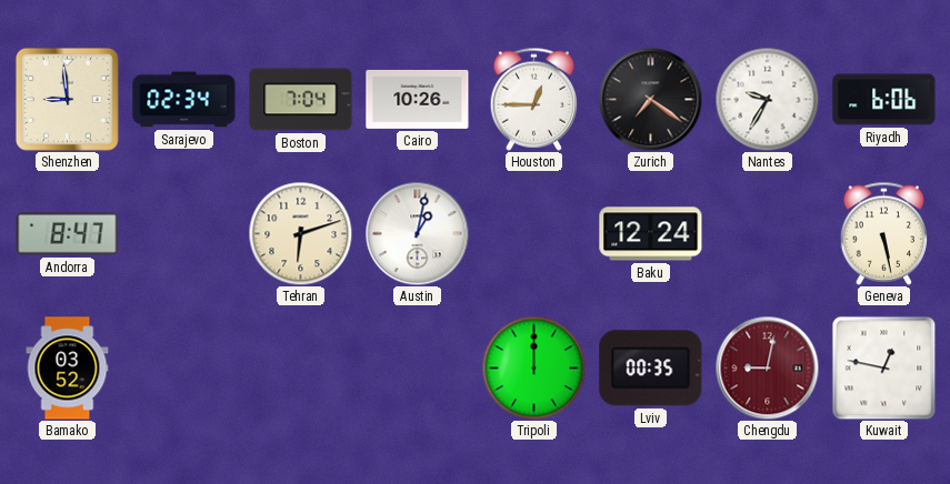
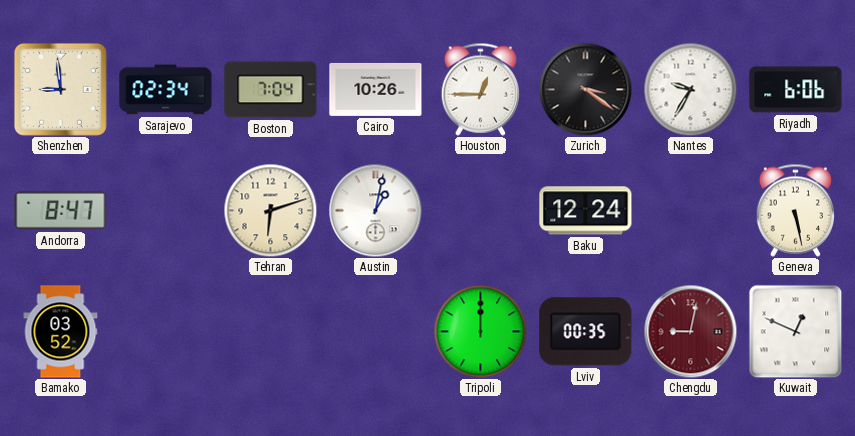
Zurich: 7:21 -> 3:21 (585, 89)
Kuwait: 12:47 -> 12:49 (795, 331)
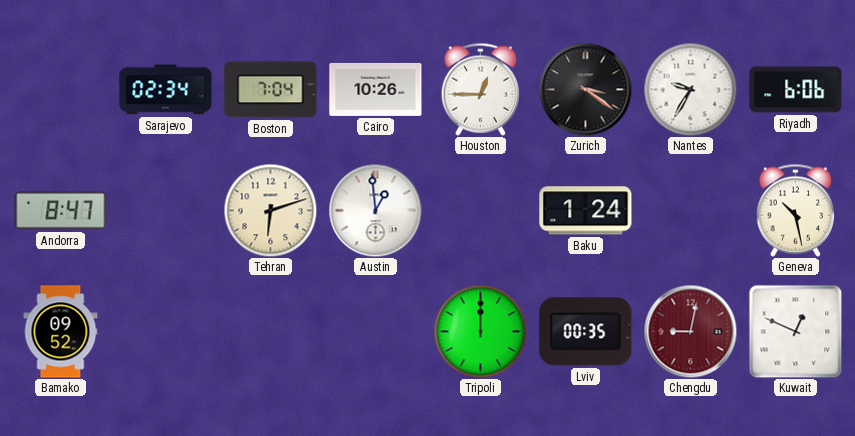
Shenzhen: 8:59 -> none (60, 89)
Austin: 1:02 -> 12:59 (375, 210)
Baku: 12:24 -> 1:24 (586, 211)
Geneva: 5:28 -> 10:28 (796, 210)
Bamako: 03:52 -> 09:52 (61, 332)
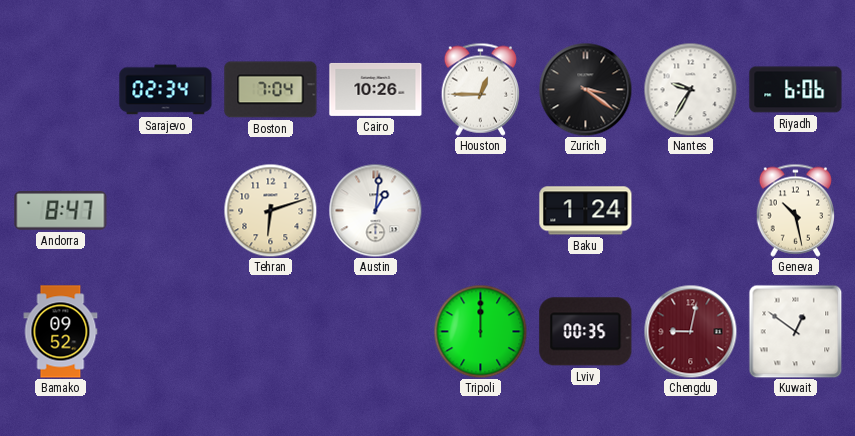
Austin: 12:59 -> 1:01 (375, 210)
Kuwait: 12:49 -> 12:51 (795, 331)
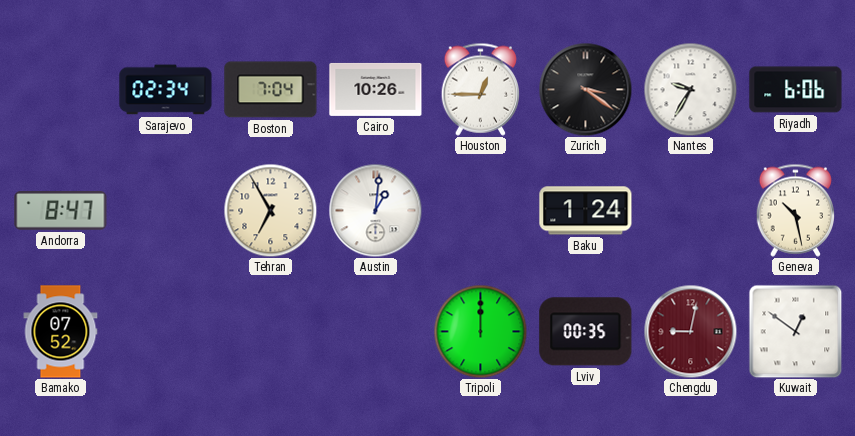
Tehran: 6:12 -> 6:55 (270, 210)
Bamako: 09:52 -> 07:52 (61, 332)
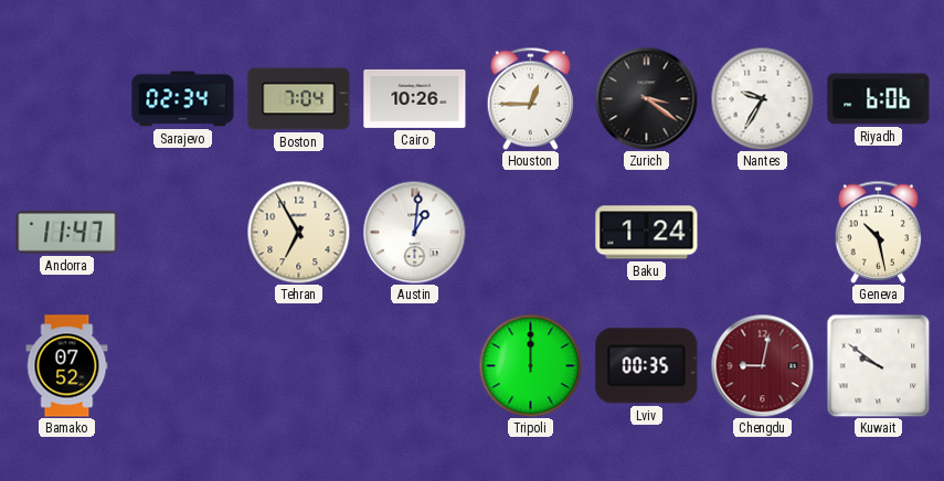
Andorra: 8:47 -> 11:47 (67, 233)
Kuwait: 12:51 -> 9:51 (878, 365)
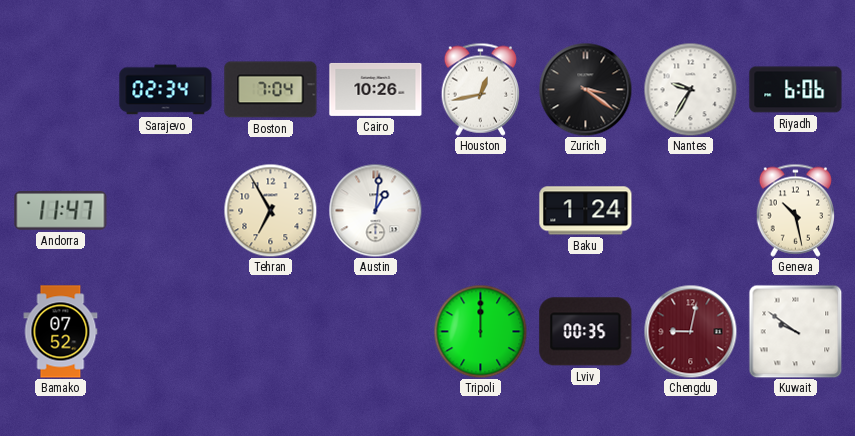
Houston: 12:45 -> 12:43 (481, 89)
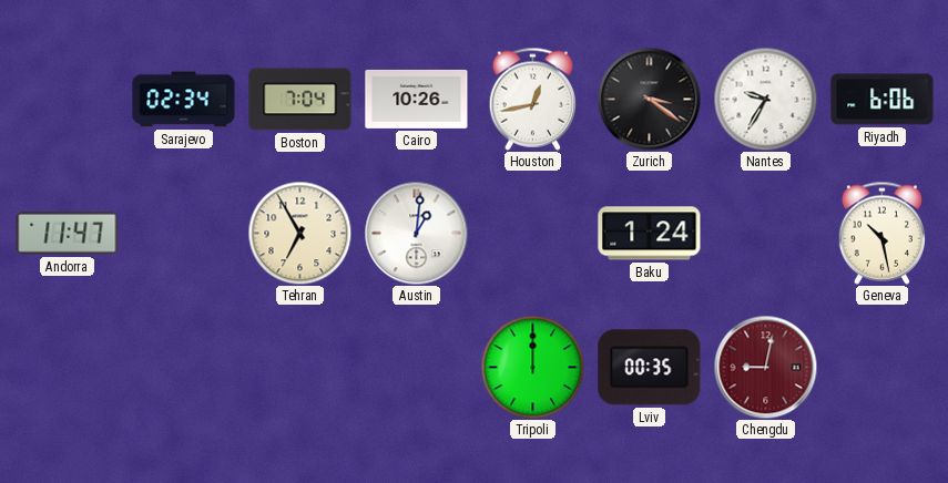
Bamako: 07:52 -> none (61, 332)
Kuwait: 9:51 -> none (795, 331)
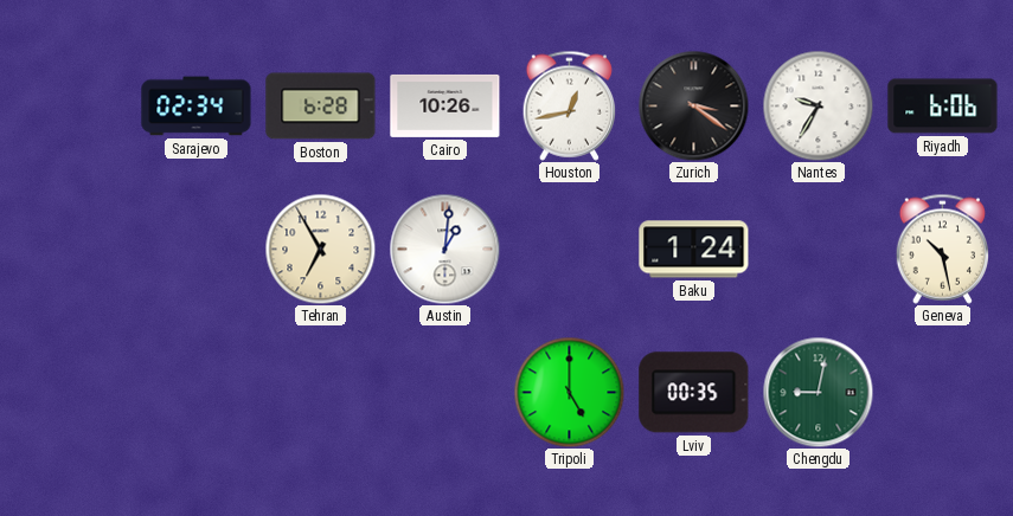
Boston: 7:04 -> 6:28 (321, 107)
Andorra: 11:47 -> none (68, 234)
Tripoli: 12:00 -> 5:00 (569, 392)
Chengdu dial: burgundy -> green (818, 392)
